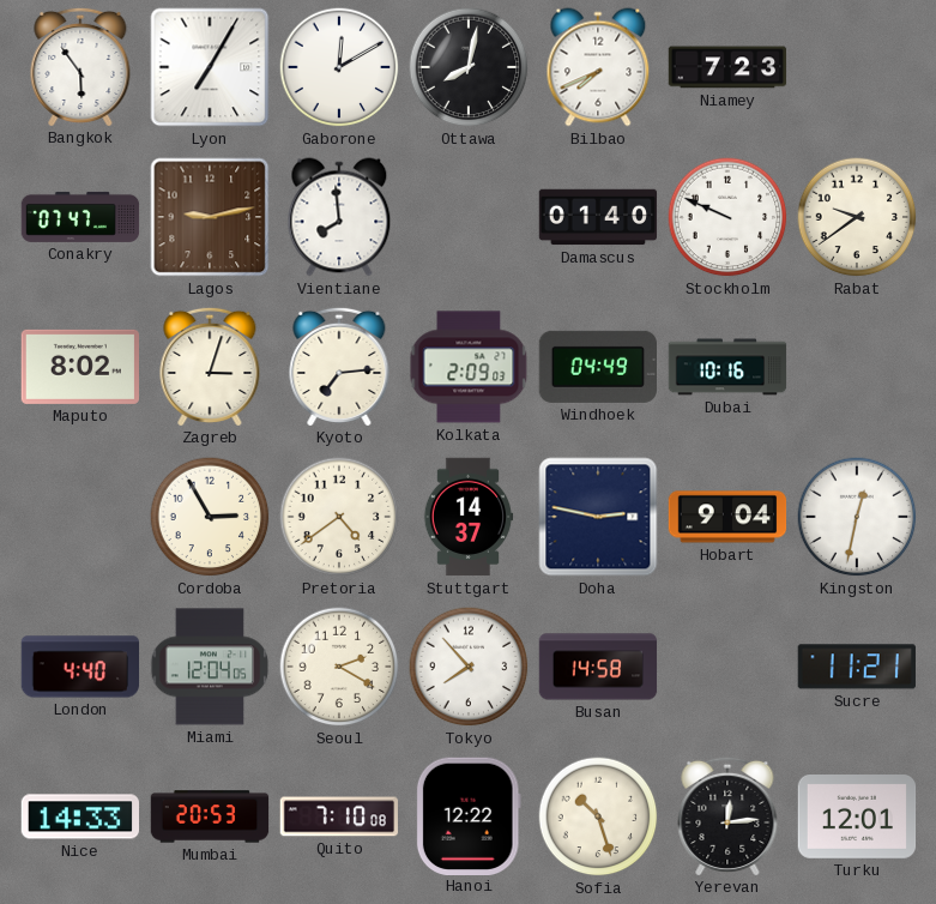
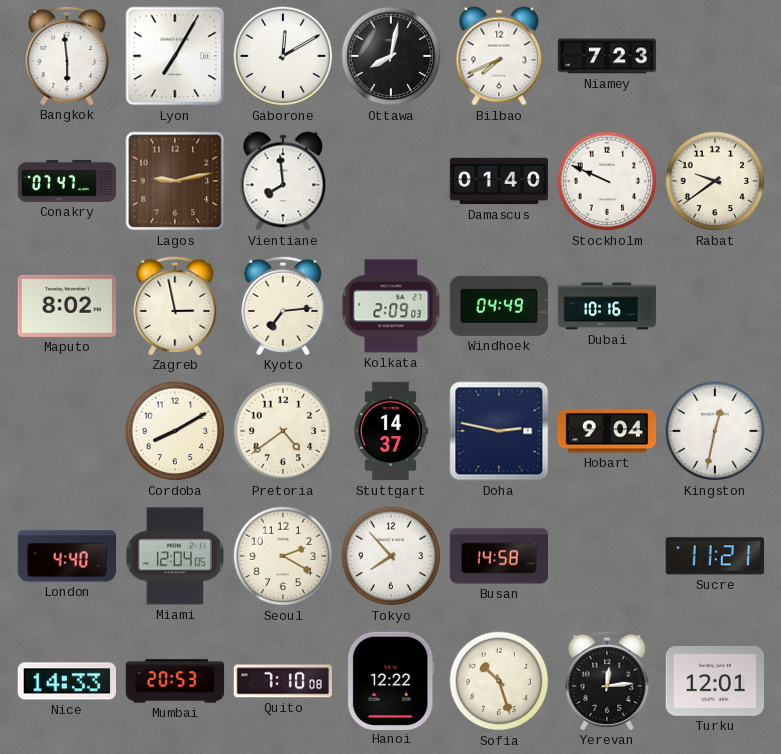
Bangkok: 5:54 -> 5:59 (67, 55)
Zagreb: 3:03 -> 2:58 (175, 305)
Cordoba: 2:55 -> 8:10 (175, 431)
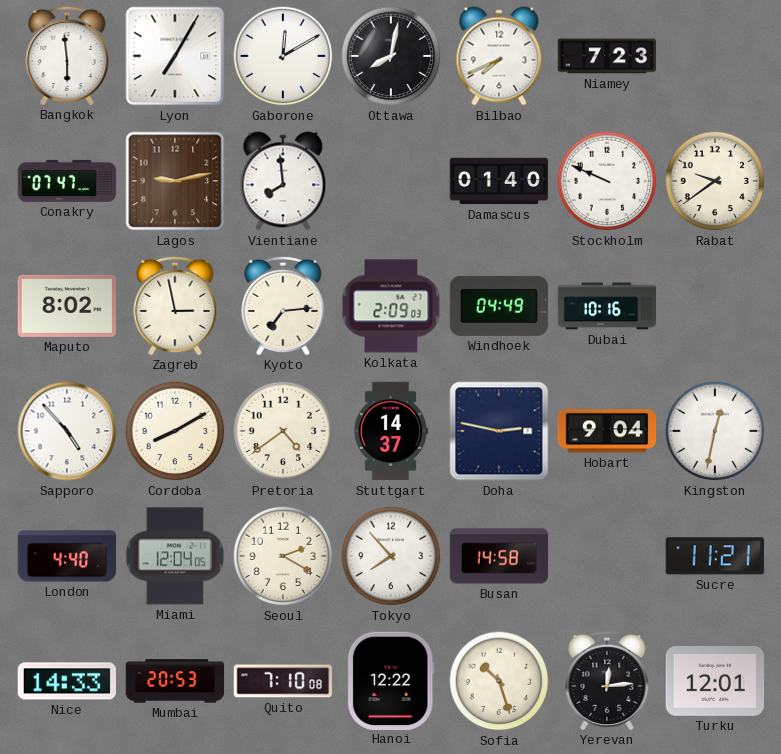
Sapporo: none -> 4:53 (67, 431)
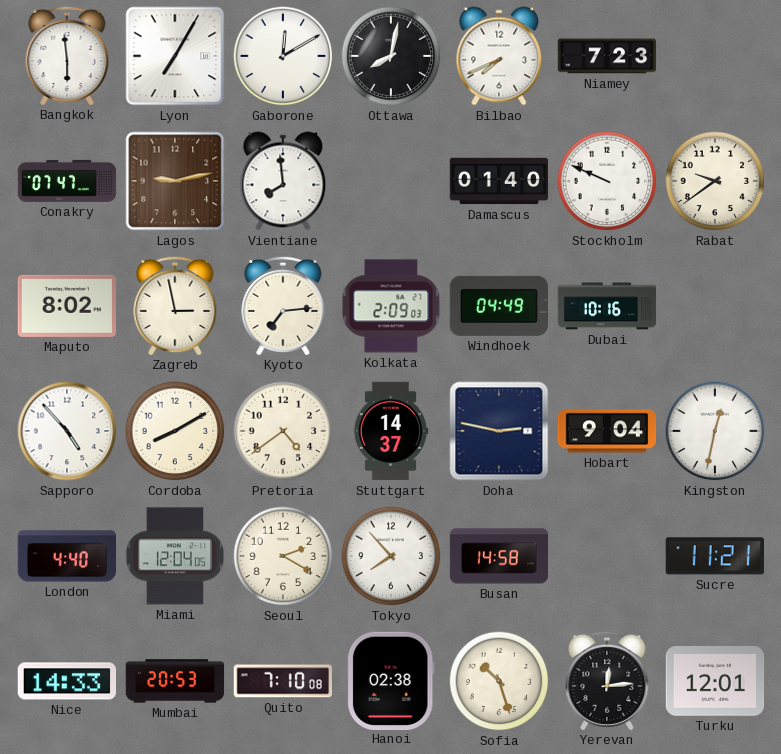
Hanoi: 12:22 -> 02:38 (391, 680)
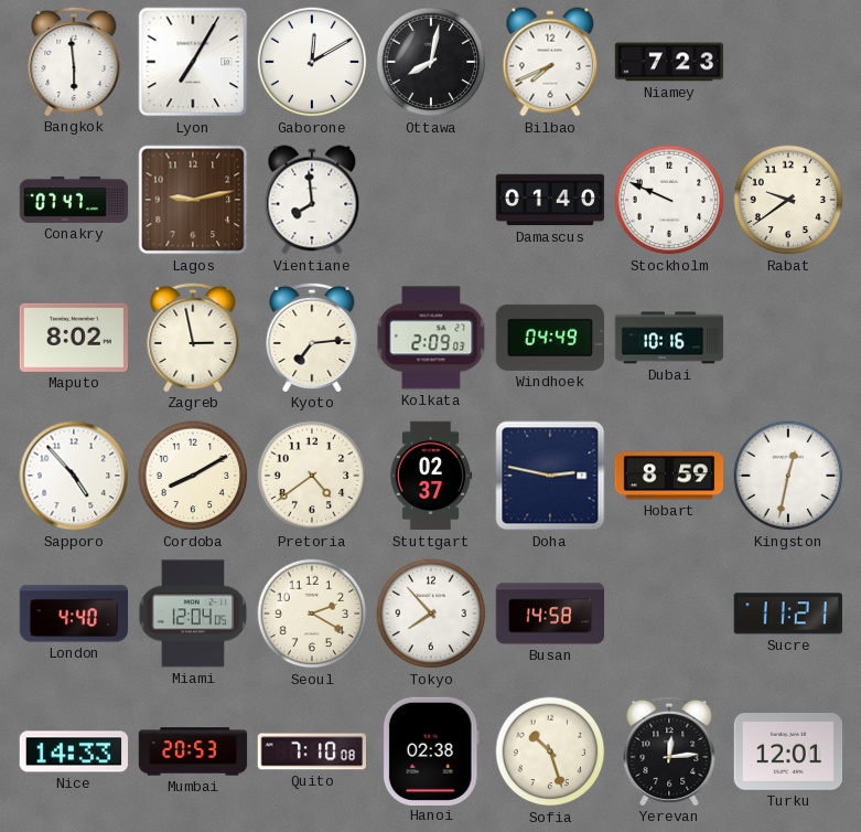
Stuttgart: 14:37 -> 02:37 (431, 476)
Hobart: 9:04 -> 8:59 (669, 476)
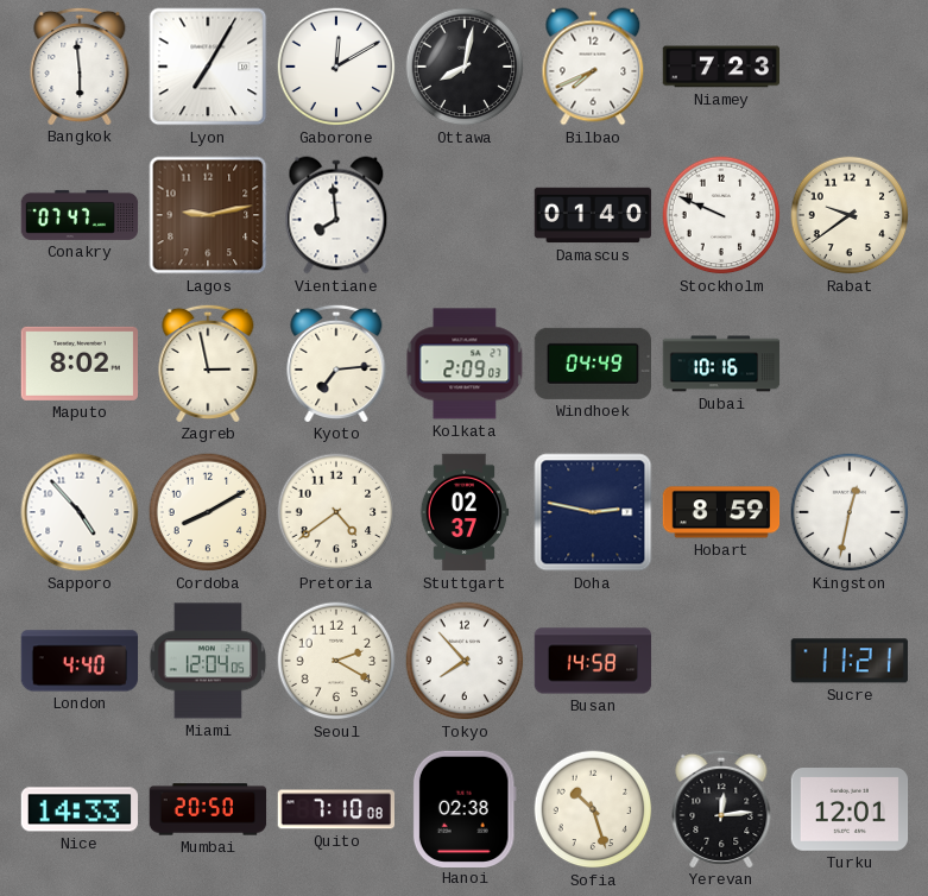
Mumbai: 20:53 -> 20:50 (208, 809)
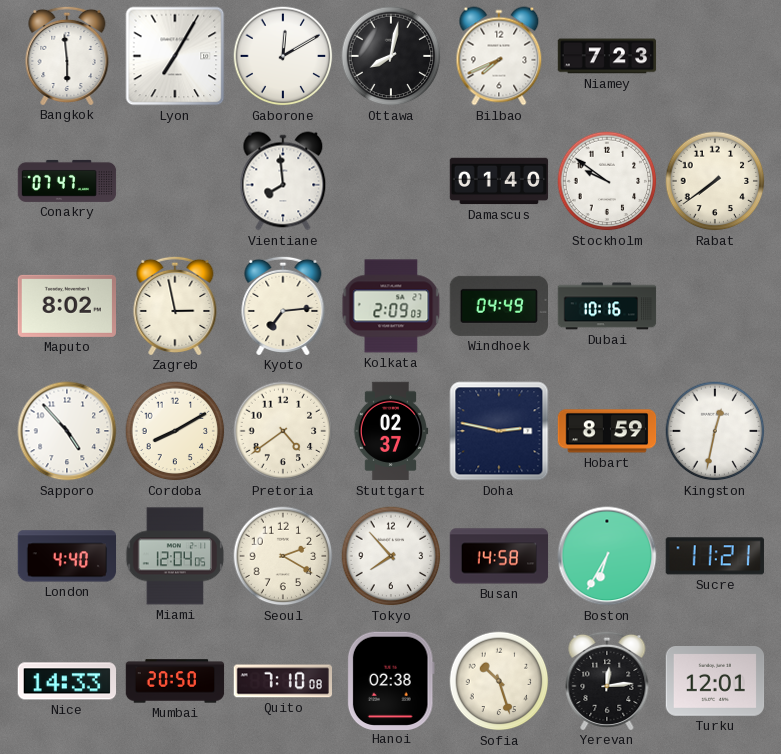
Lagos: 9:13 -> none (208, 215)
Stockholm: 9:49 -> 9:51 (607, 181)
Rabat: 9:39 -> 7:39 (715, 181)
Boston: none -> 6:35 (607, 556)
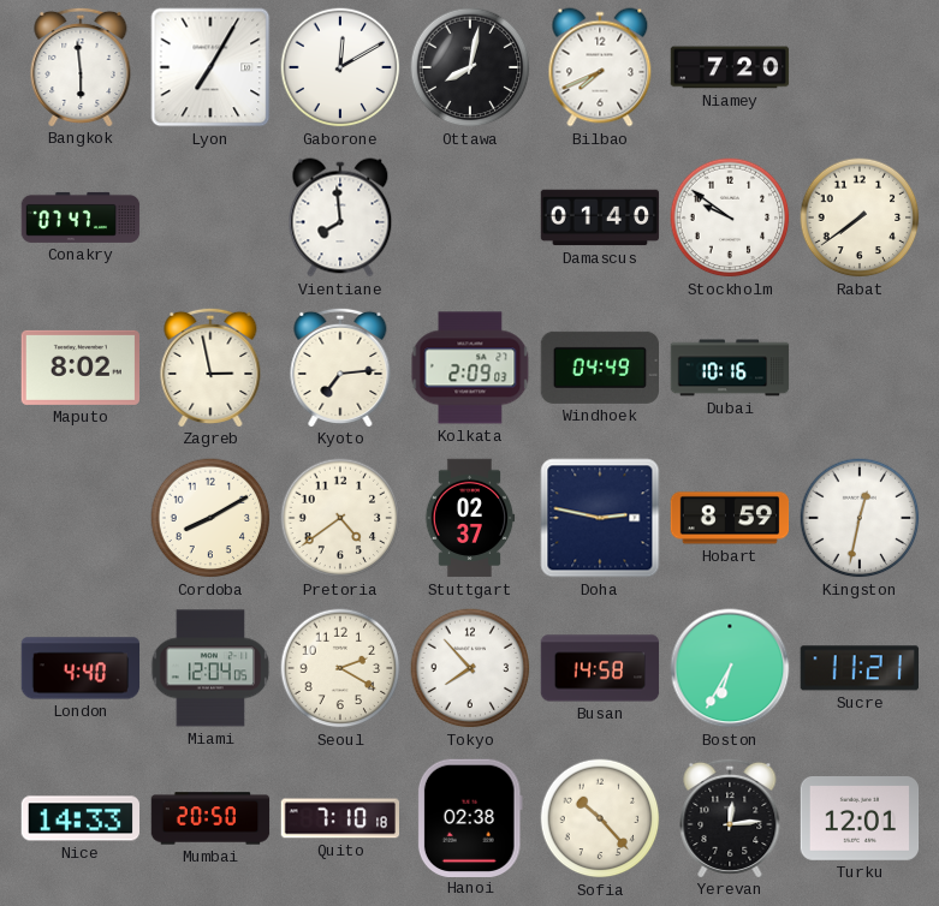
Niamey: 7:23 -> 7:20 (730, 67)
Sapporo: 4:53 -> none (67, 431)
Quito: 7:10:08 -> 7:10:18 (339, 818)
Sofia: 10:27 -> 10:23 (600, 818)
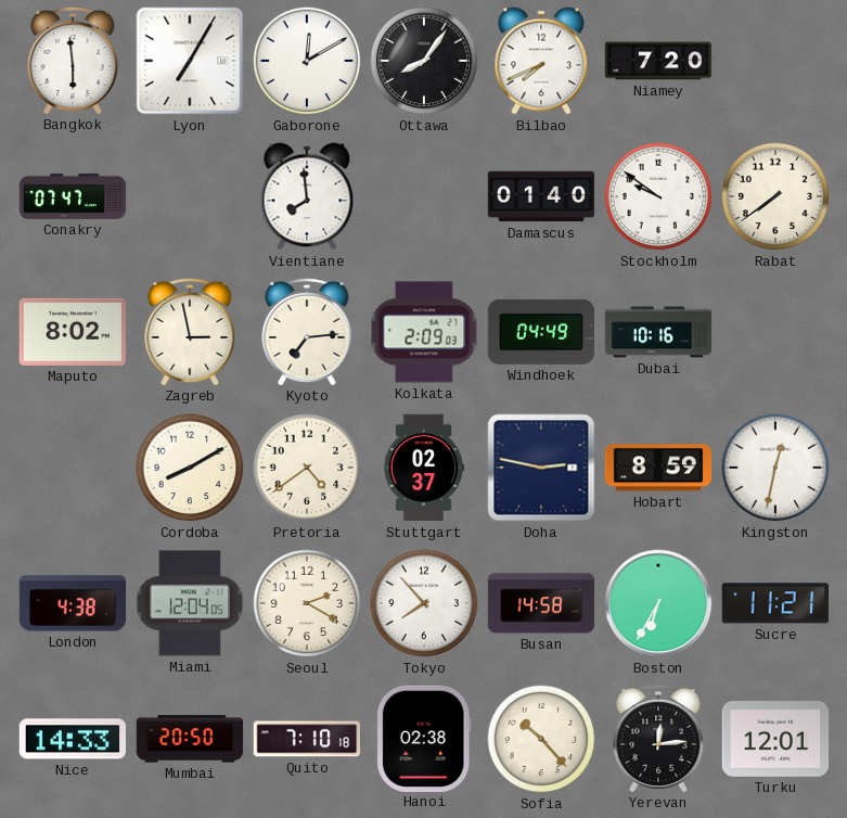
Ottawa: 8:02 -> 8:06 (424, 61)
London: 4:40 -> 4:38 (73, 603)
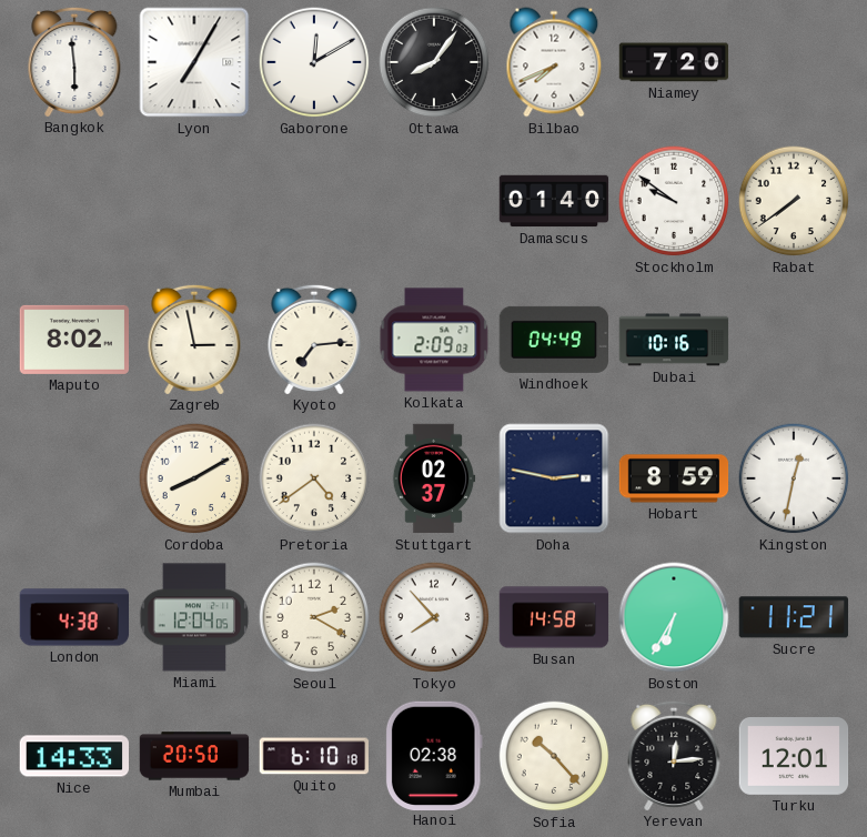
Conakry: 07:47 -> none (73, 196)
Vientiane: 7:59 -> none (307, 196)
Quito: 7:10 -> 6:10 (313, 756)
